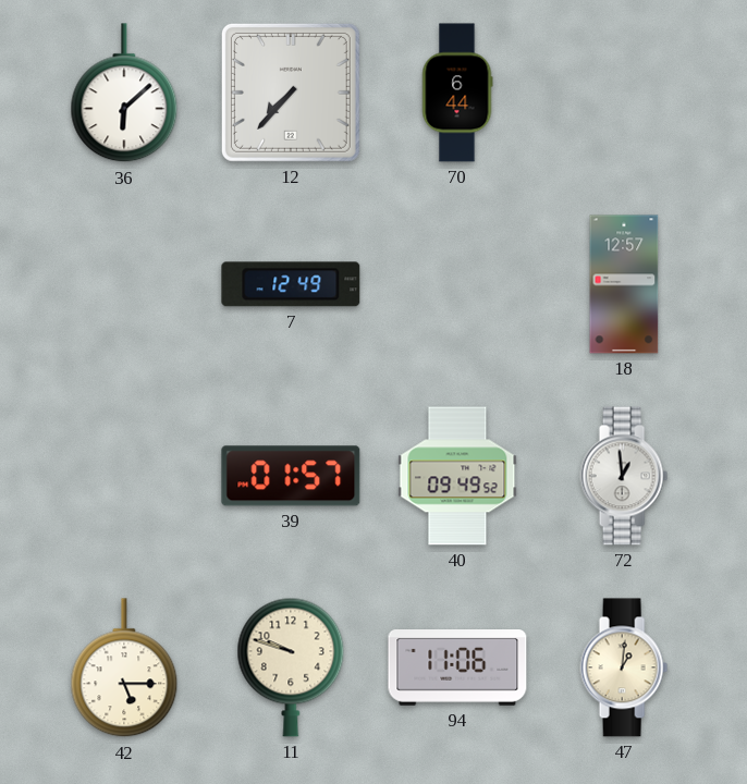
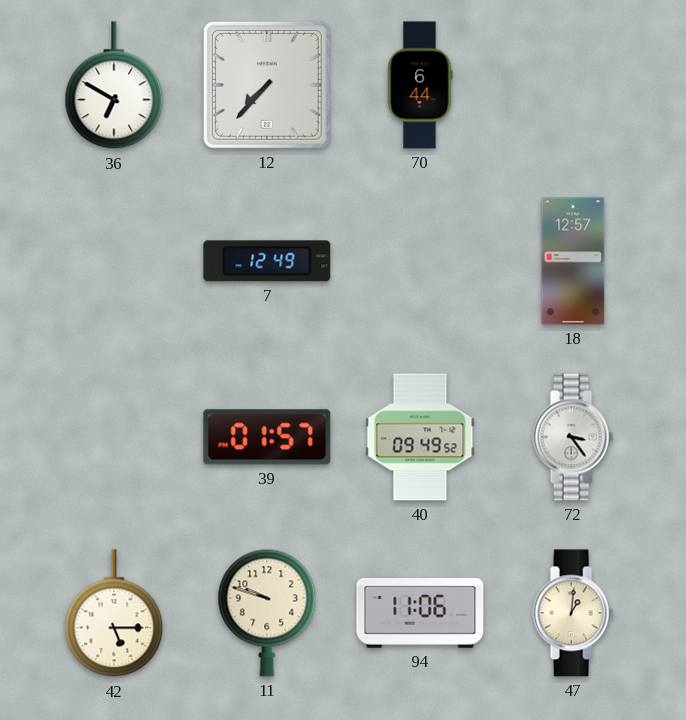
36: 6:08 -> 6:50 (114, 86)
72: 12:59 -> 3:24 (573, 437)
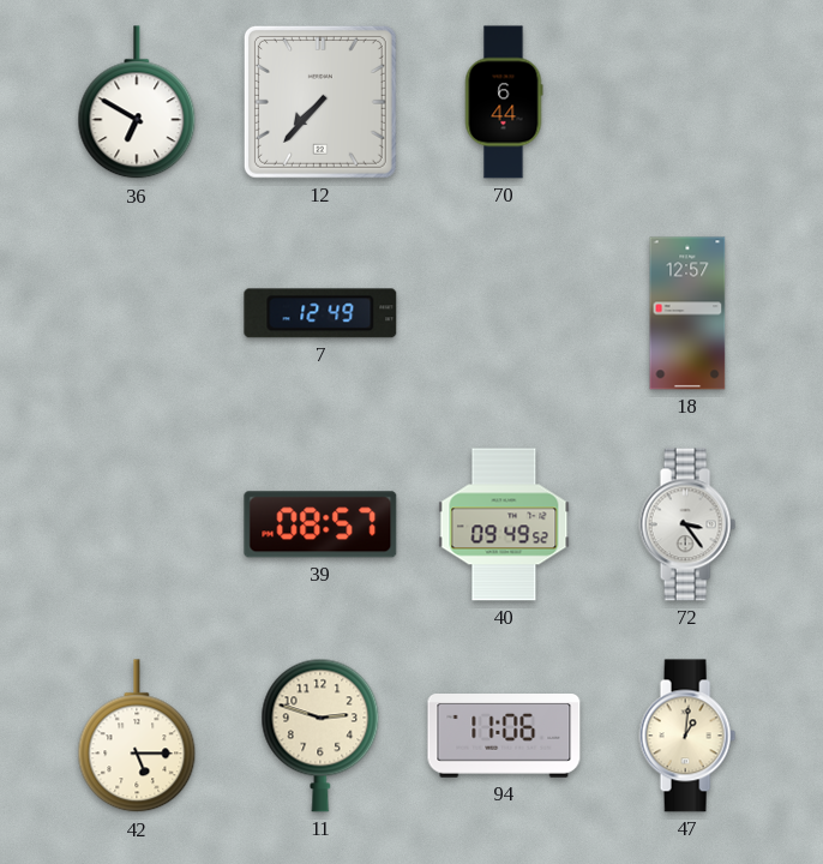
39: 01:57 -> 08:57 (320, 524)
11: 9:48 -> 2:48 (320, 736)
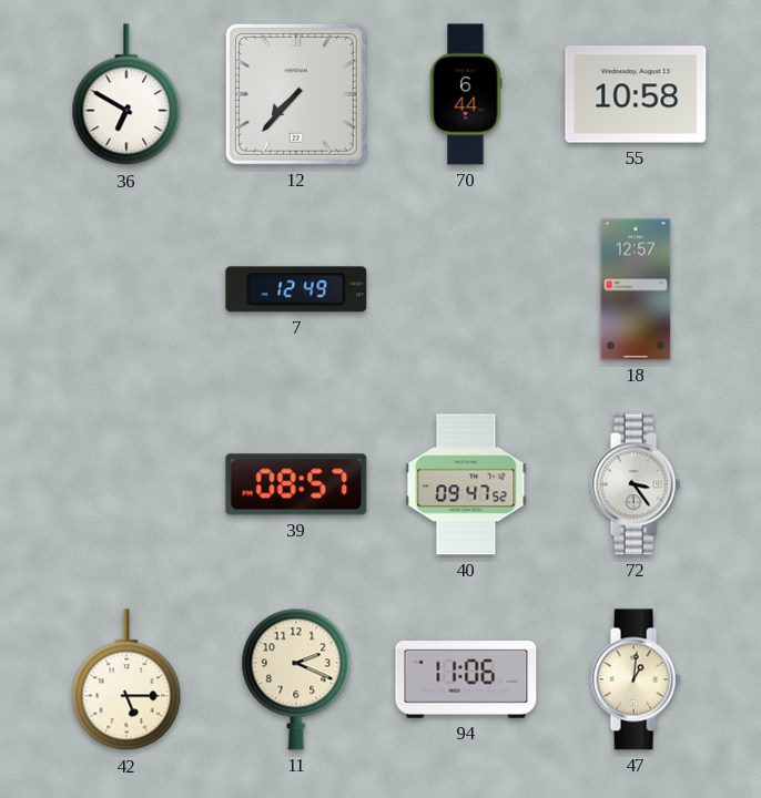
55: none -> 10:58 (636, 94)
40: 09:49 -> 09:47 (466, 484)
11: 2:48 -> 2:19 (296, 679)
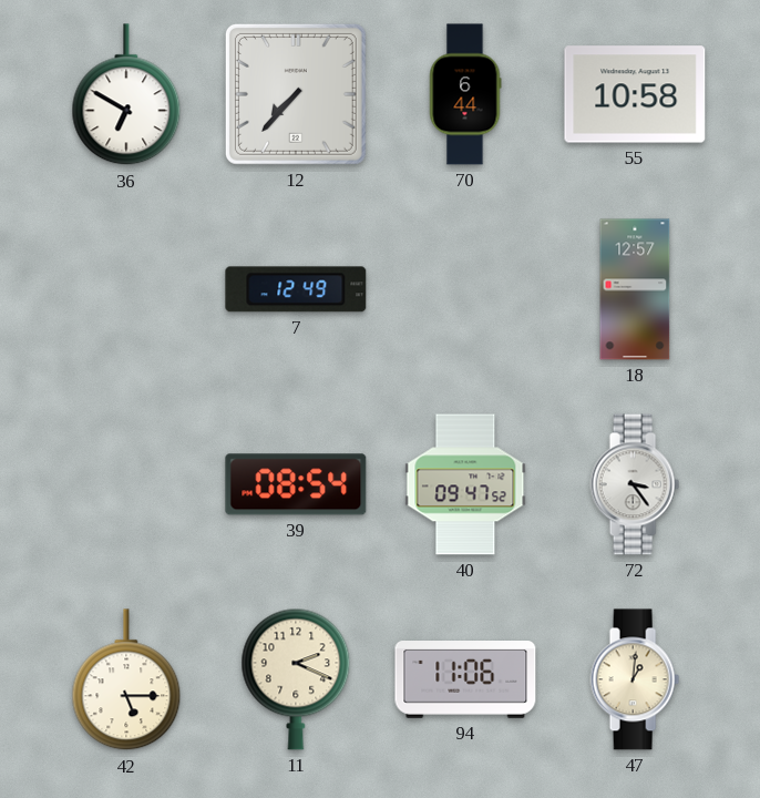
39: 08:57 -> 08:54 (296, 484)
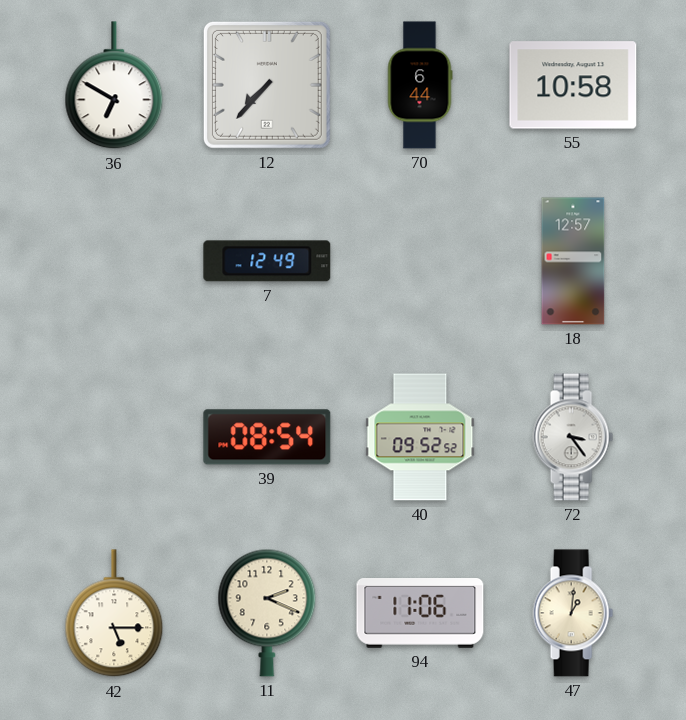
40: 09:47 -> 09:52 (420, 437)
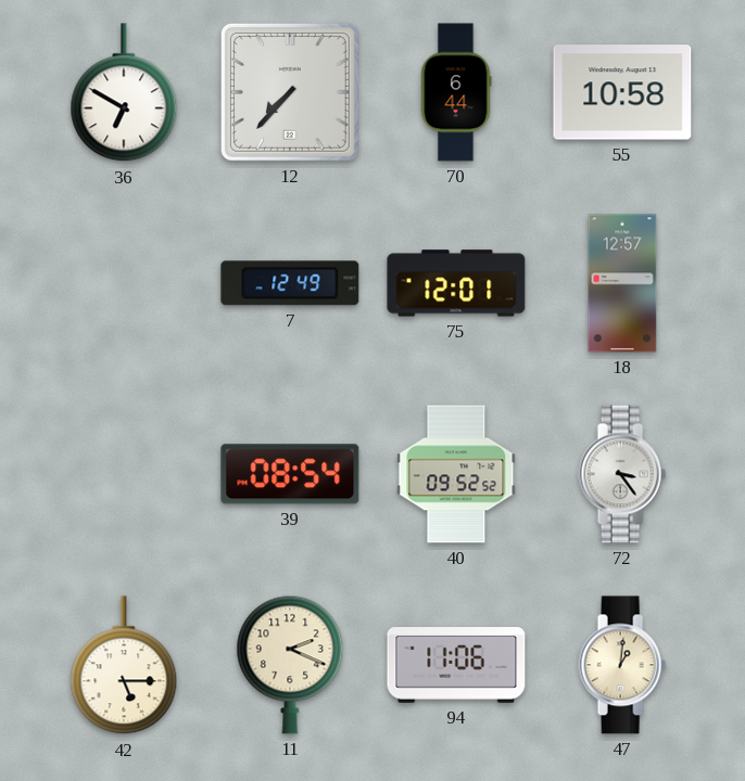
75: none -> 12:01 (456, 283)
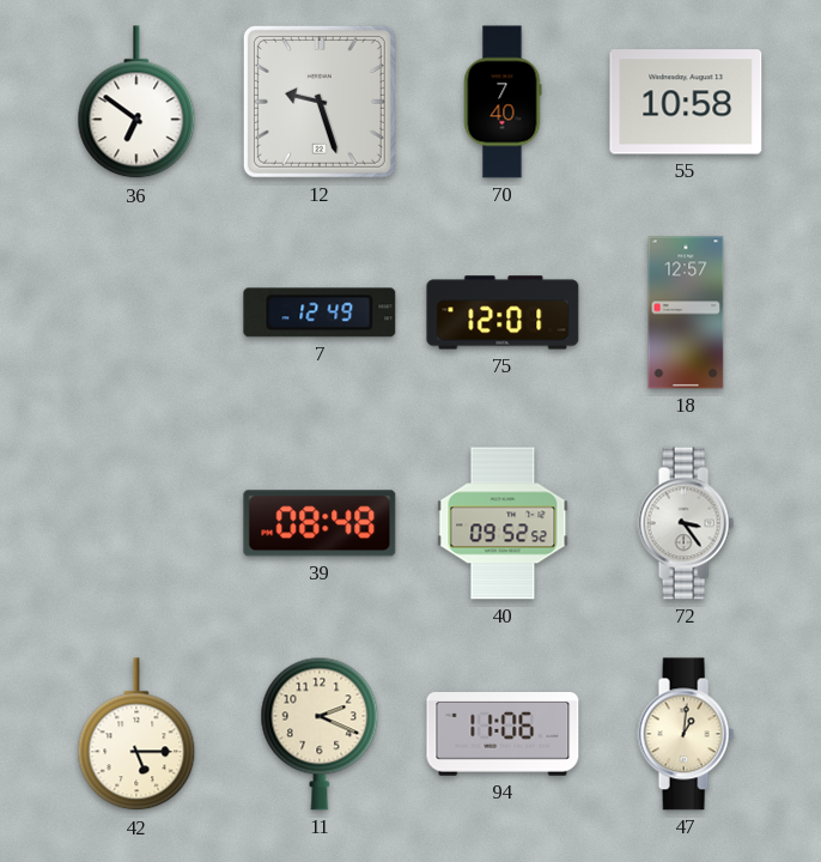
36: 6:50 -> 6:51 (136, 103)
12: 7:37 -> 9:27 (320, 102)
70: 6:44 -> 7:40 (503, 102)
39: 08:54 -> 08:48 (320, 523)
